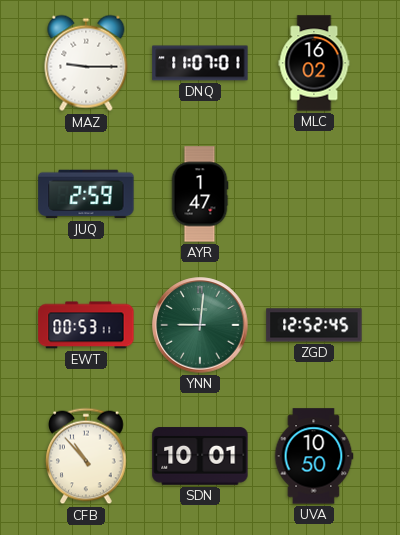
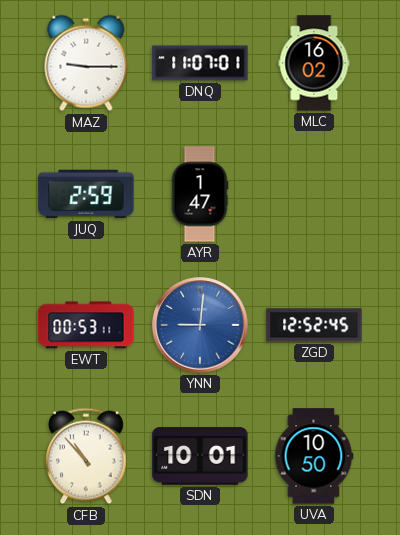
YNN dial: green -> blue (200, 325)
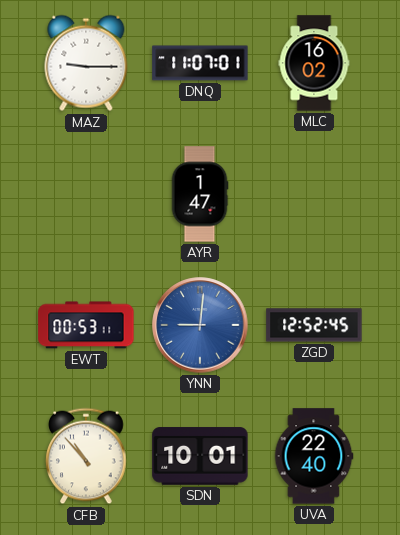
JUQ: 2:59 -> none (86, 194)
UVA: 10:50 -> 22:40 (314, 456)
